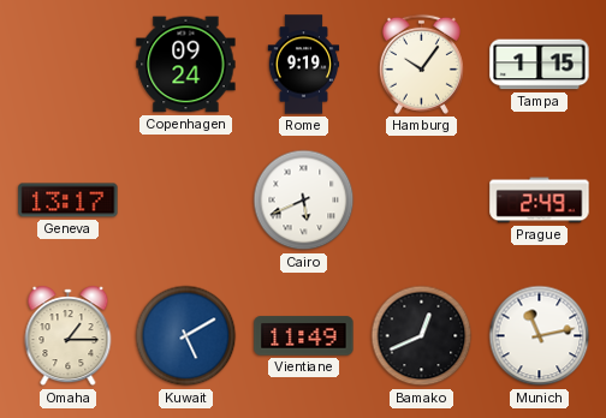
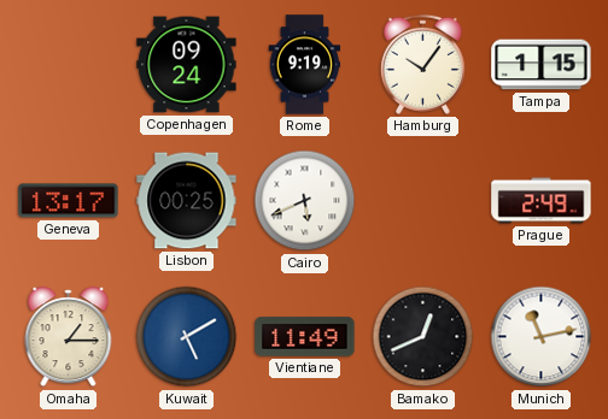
Lisbon: none -> 00:25 (187, 201)
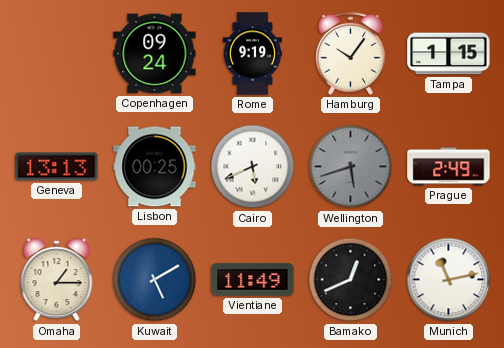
Geneva: 13:17 -> 13:13 (57, 167)
Wellington: none -> 5:42 (351, 167)
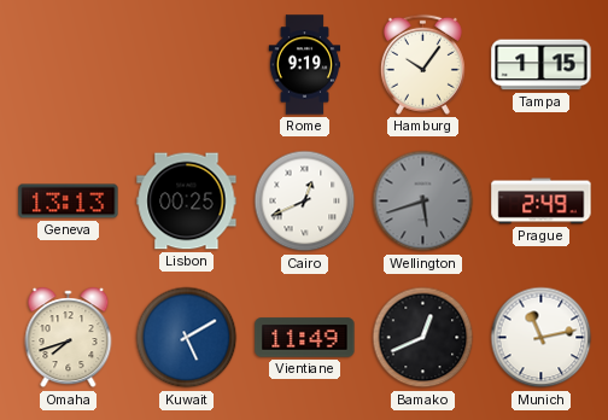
Copenhagen: 09:24 -> none (155, 54)
Cairo: 5:41 -> 12:41 (305, 202)
Omaha: 1:15 -> 7:42 (69, 338)
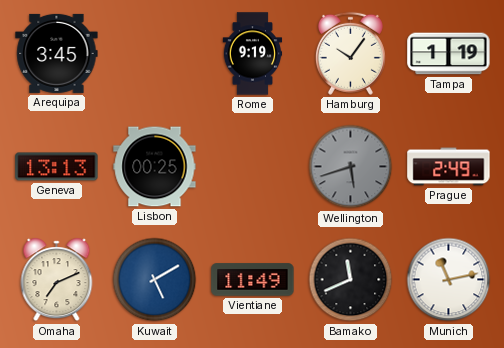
Arequipa: none -> 3:45 (57, 53)
Tampa: 1:15 -> 1:19 (449, 54)
Cairo: 12:41 -> none (305, 202)
Omaha: 7:42 -> 7:11 (57, 280)
Bamako: 12:41 -> 11:41 (351, 280)
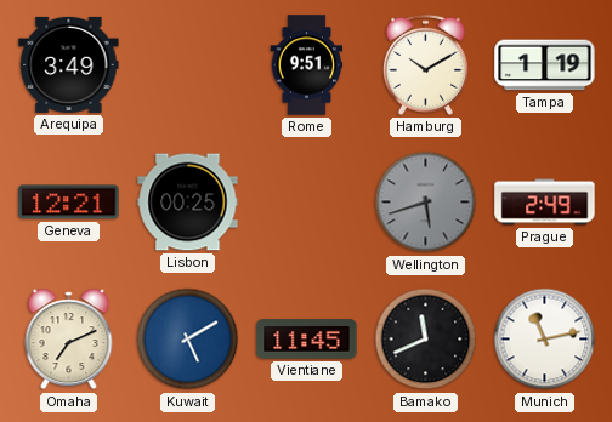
Arequipa: 3:45 -> 3:49 (69, 64)
Rome: 9:19 -> 9:51 (307, 65)
Hamburg: 10:06 -> 10:10 (425, 64)
Geneva: 13:13 -> 12:21 (69, 203)
Vientiane: 11:49 -> 11:45 (307, 340)
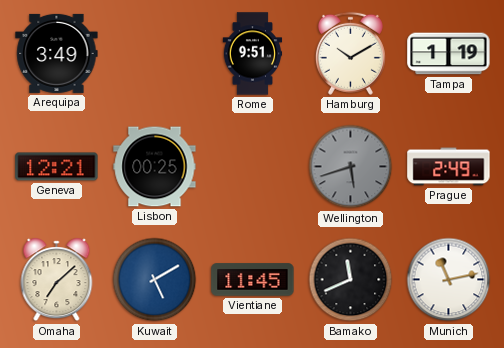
Omaha: 7:11 -> 7:08 (57, 280)
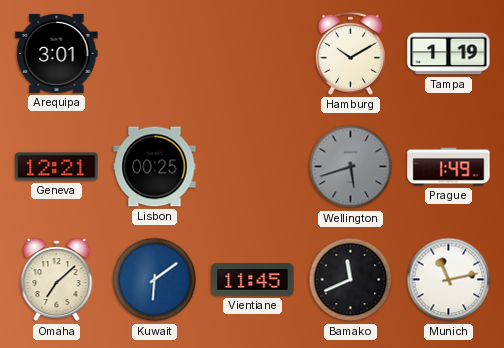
Arequipa: 3:49 -> 3:01 (57, 53)
Rome: 9:51 -> none (253, 54)
Prague: 2:49 -> 1:49 (449, 167)
Kuwait: 5:10 -> 6:09 (155, 280)
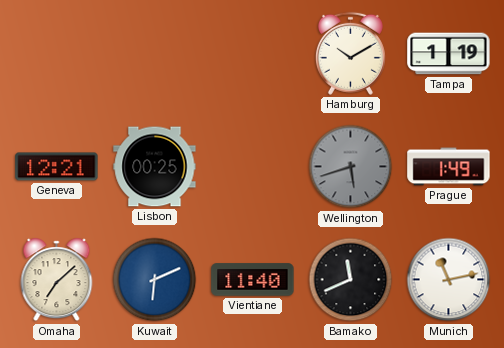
Arequipa: 3:01 -> none (57, 53)
Kuwait: 6:09 -> 6:11 (155, 280)
Vientiane: 11:45 -> 11:40 (253, 280)
